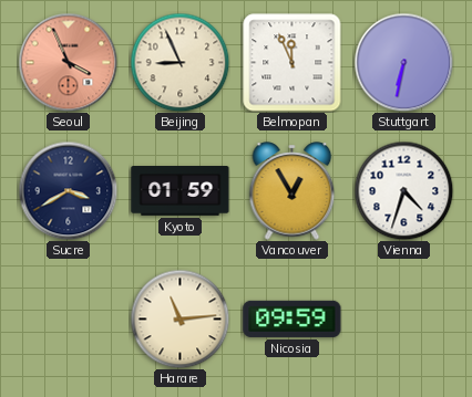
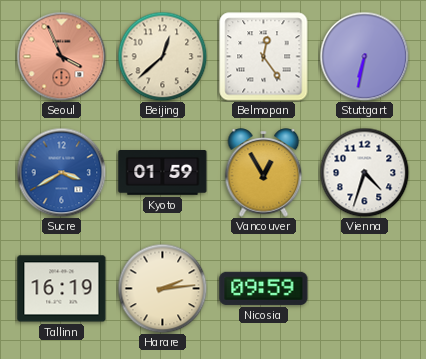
Beijing: 8:56 -> 12:38 (162, 56)
Belmopan: 11:56 -> 12:24 (264, 57)
Sucre dial: navy -> blue (61, 172)
Tallinn: none -> 16:19 (62, 289)
Harare: 11:14 -> 2:14 (162, 288)
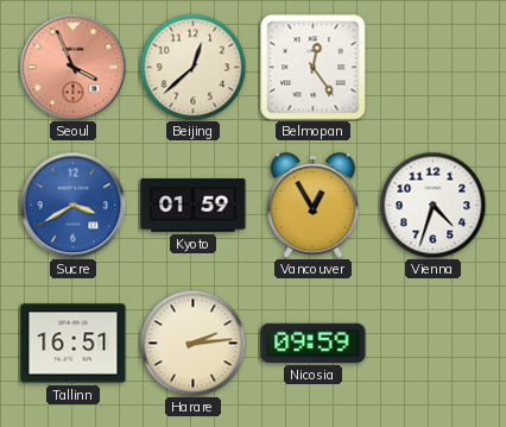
Stuttgart: 6:32 -> none (364, 56)
Tallinn: 16:19 -> 16:51 (74, 344)
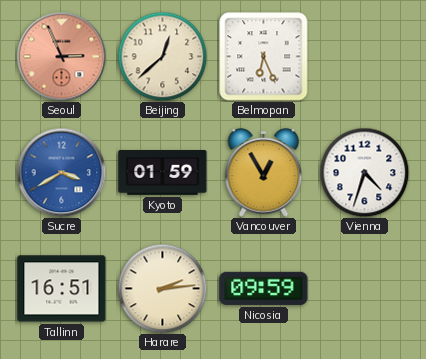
Seoul: 3:56 -> 2:56 (61, 56)
Belmopan: 12:24 -> 6:26 (264, 57)
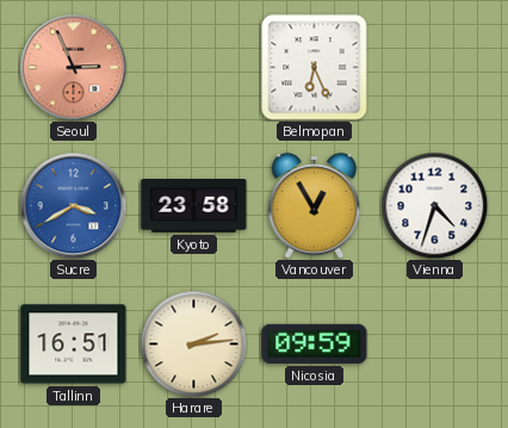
Beijing: 12:38 -> none (162, 56)
Kyoto: 01:59 -> 23:58 (194, 206)
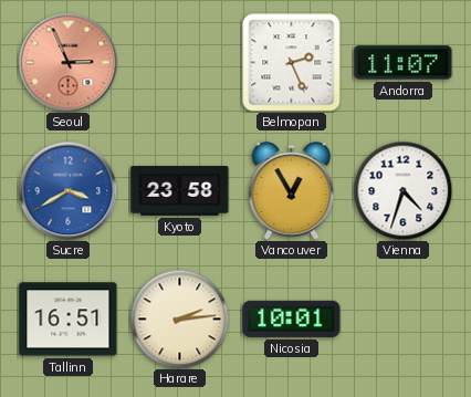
Belmopan: 6:26 -> 2:26 (292, 63)
Andorra: none -> 11:07 (404, 63)
Nicosia: 09:59 -> 10:01 (292, 318)
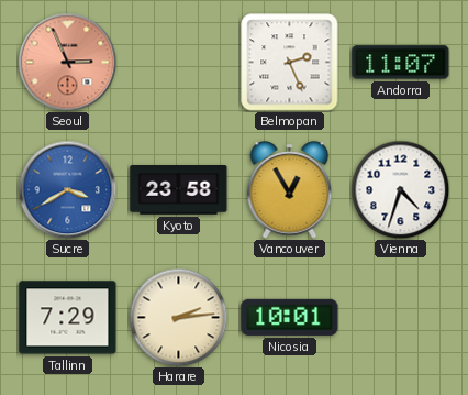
Tallinn: 16:51 -> 7:29 (68, 318)
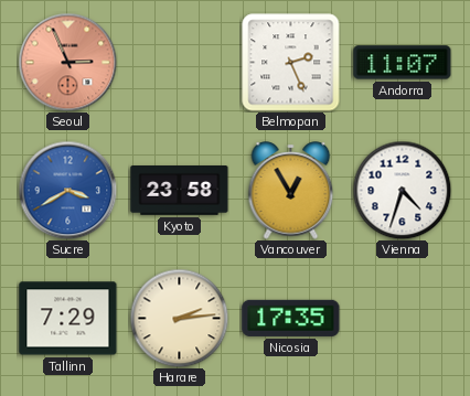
Nicosia: 10:01 -> 17:35 (291, 318)
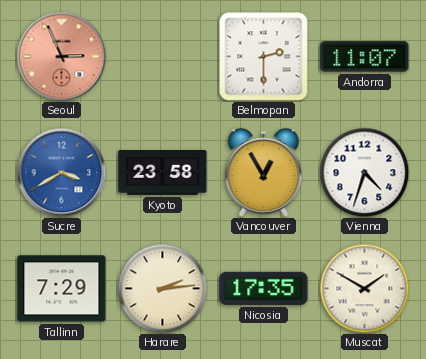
Belmopan: 2:26 -> 2:30 (264, 57)
Muscat: none -> 1:50 (364, 288)
